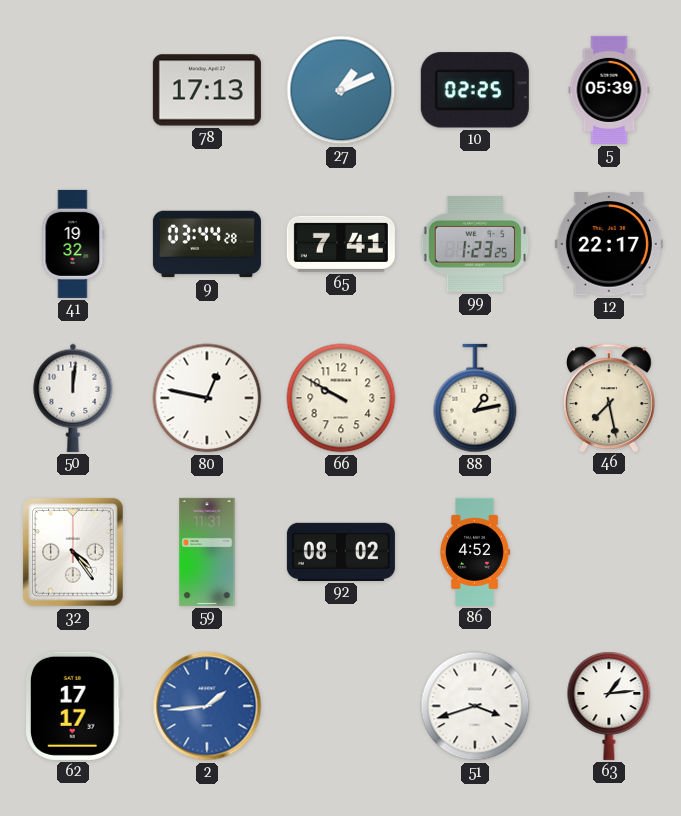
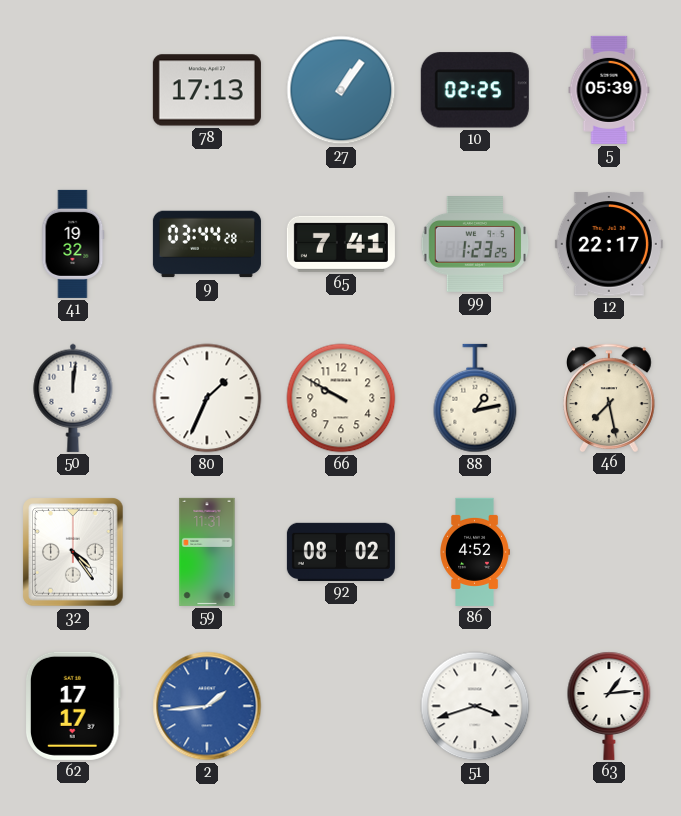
27: 1:11 -> 1:06 (341, 90)
80: 12:47 -> 1:34 (207, 398)
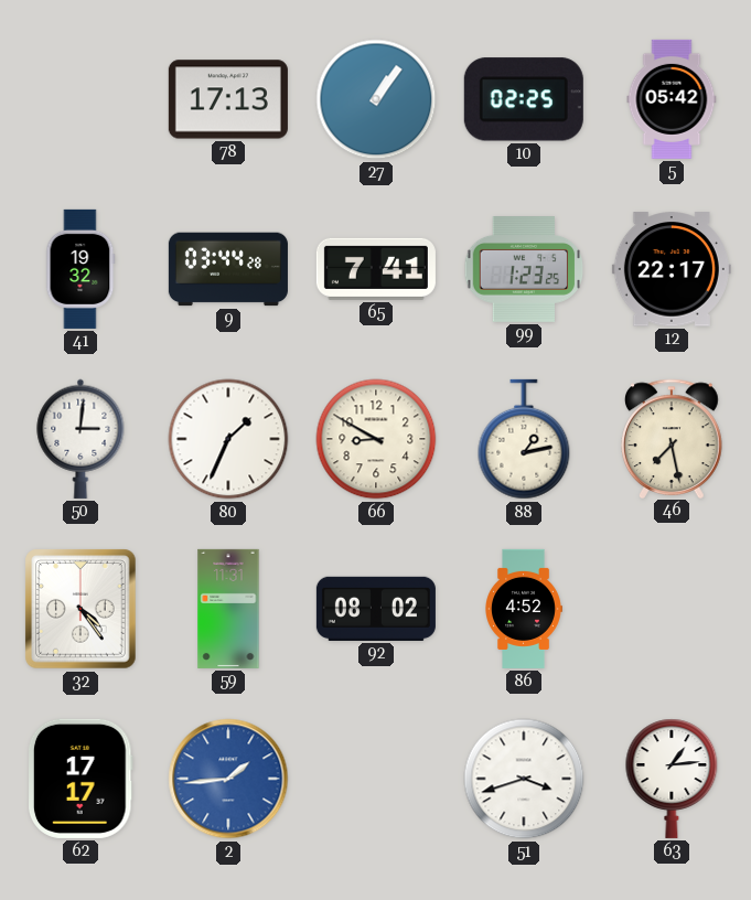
5: 05:39 -> 05:42 (672, 99)
50: 12:01 -> 3:01 (81, 439)
66: 9:50 -> 8:50 (376, 439)
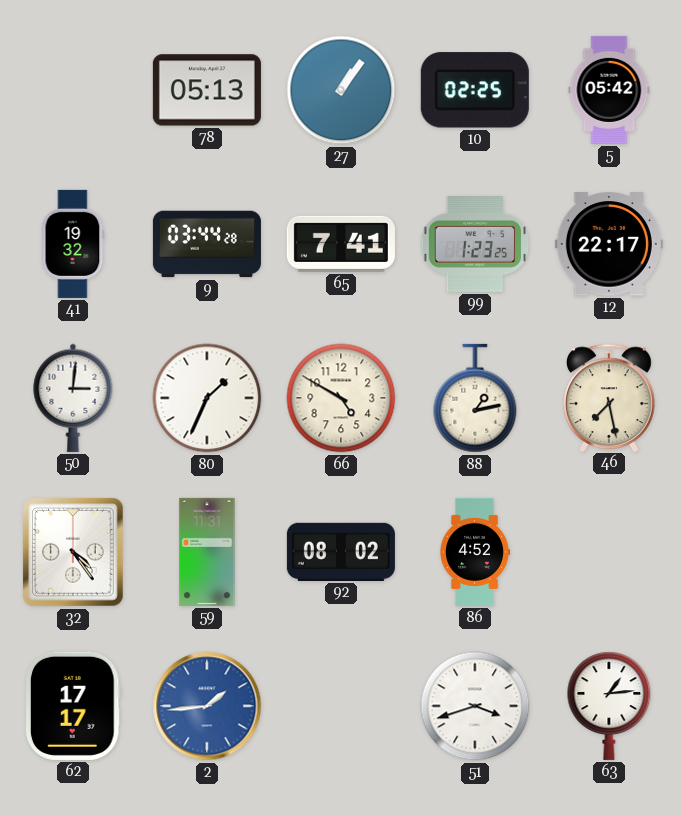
78: 17:13 -> 05:13 (207, 90)
66: 8:50 -> 4:50 (341, 398)
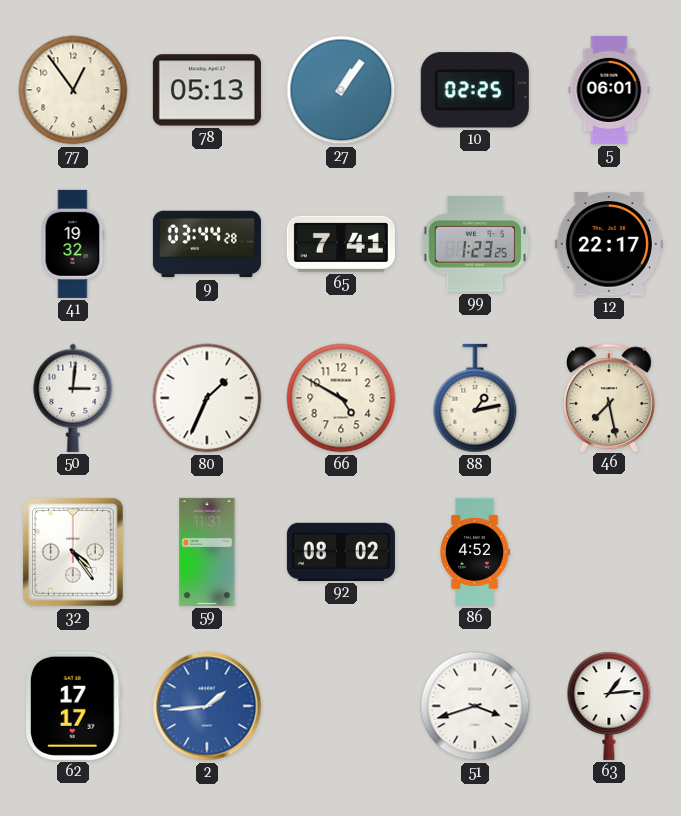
77: none -> 12:54 (73, 90)
5: 05:42 -> 06:01 (609, 90)
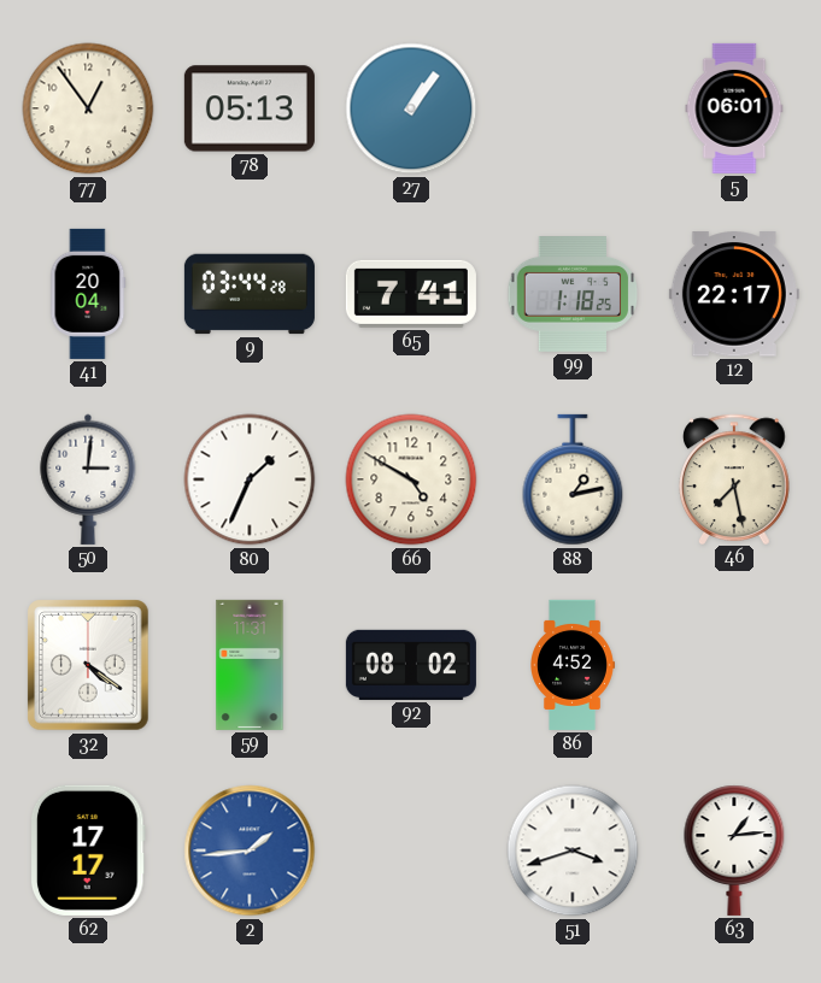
10: 02:25 -> none (475, 90)
41: 19:32 -> 20:04 (88, 294)
99: 1:23 -> 1:18 (573, 295)
32: 4:24 -> 4:21 (88, 665)
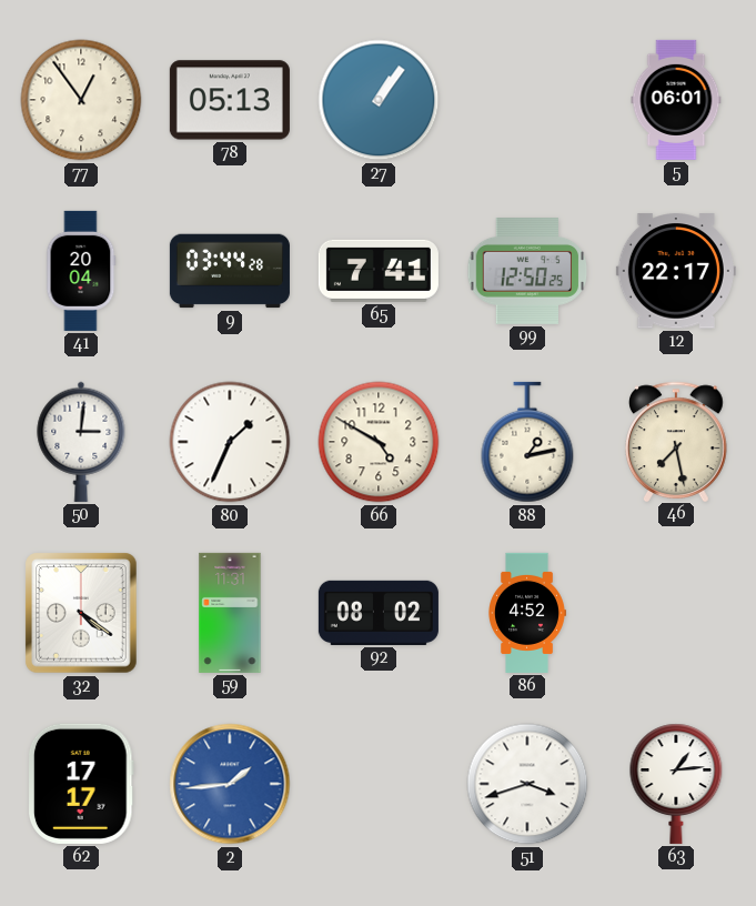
99: 1:18 -> 12:50 (527, 272)
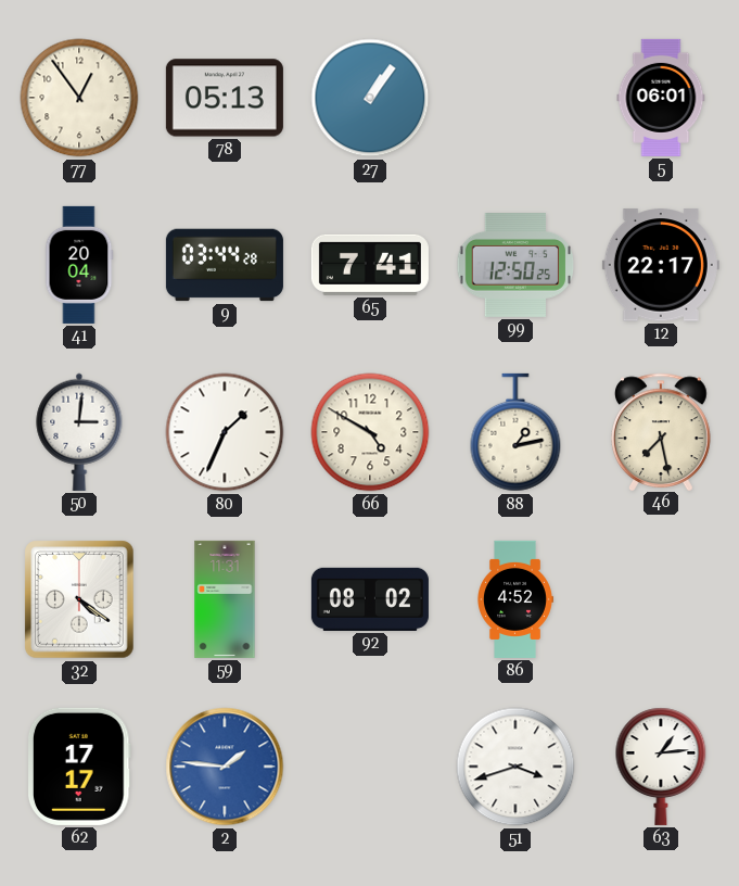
2: 1:44 -> 1:46 (225, 767)
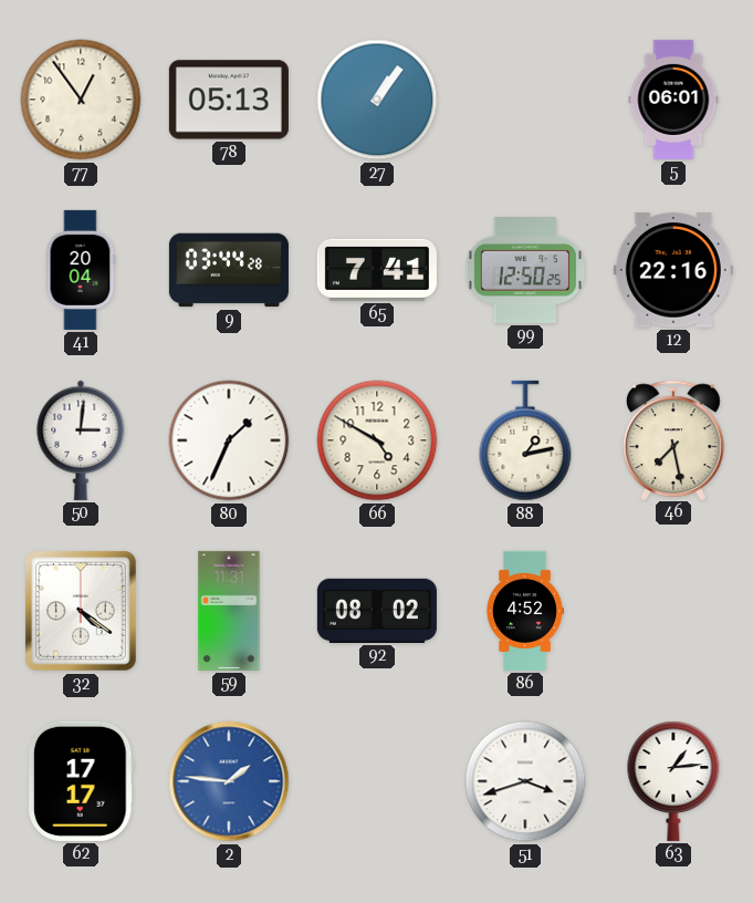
12: 22:17 -> 22:16 (673, 270)
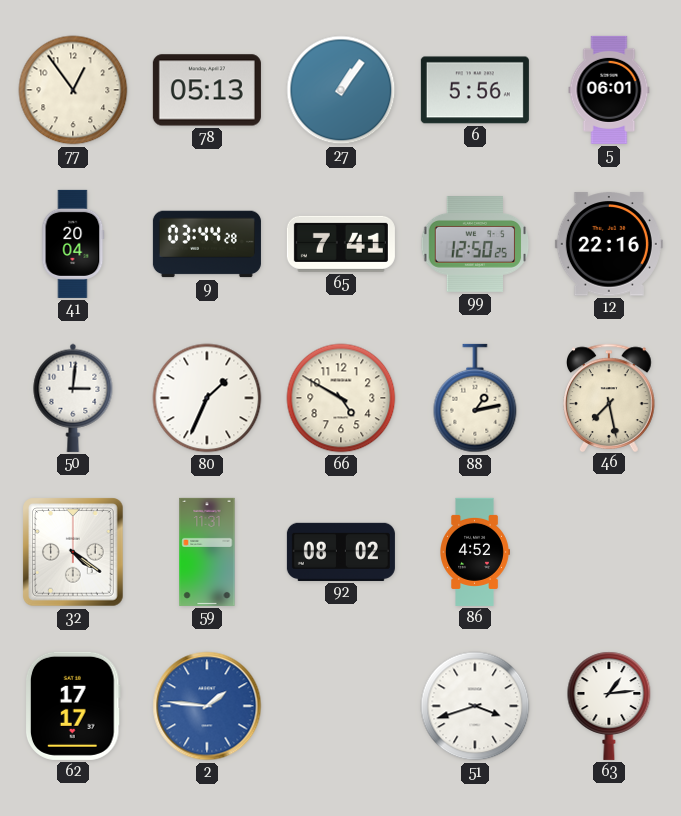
6: none -> 5:56 (475, 90)
